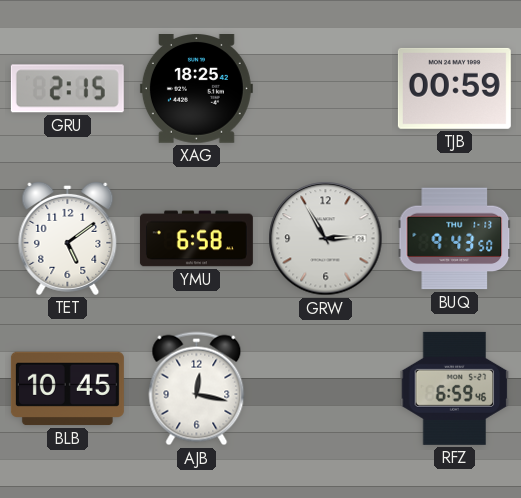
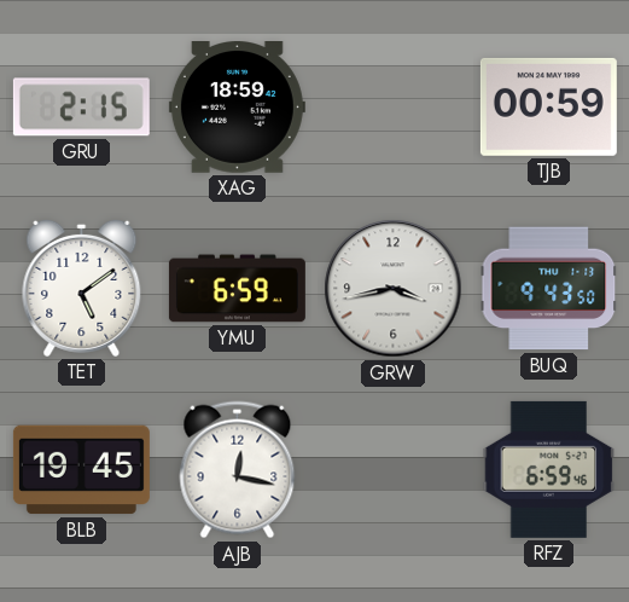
XAG: 18:25 -> 18:59 (237, 108)
YMU: 6:58 -> 6:59 (237, 289)
GRW: 2:55 -> 3:43 (394, 289)
BLB: 10:45 -> 19:45 (81, 470)
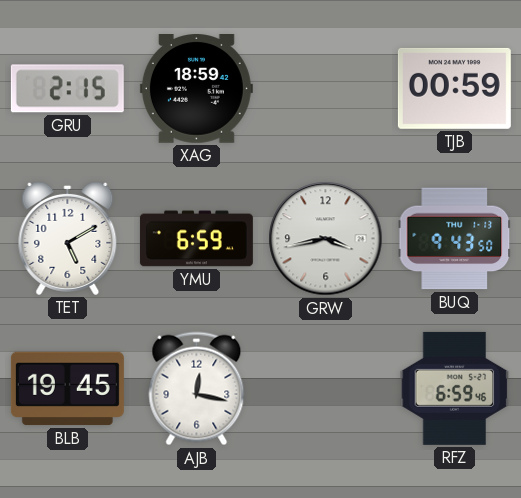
TET: 5:09 -> 5:10 (68, 238)
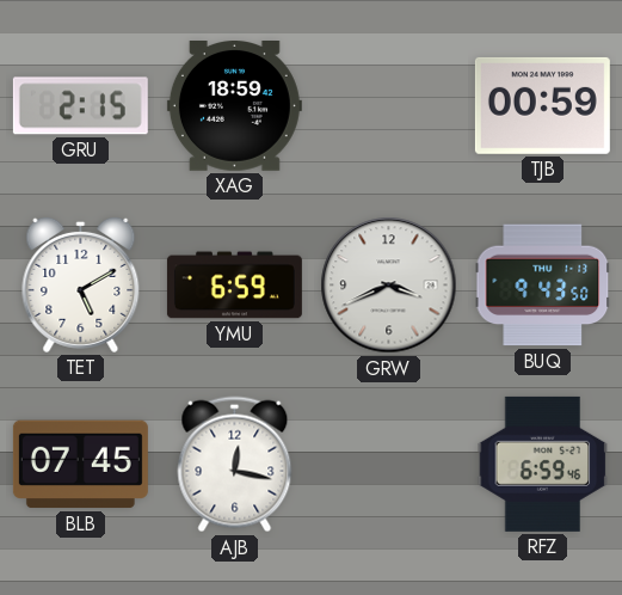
GRW: 3:43 -> 3:41 (389, 286)
BLB: 19:45 -> 07:45 (80, 465)
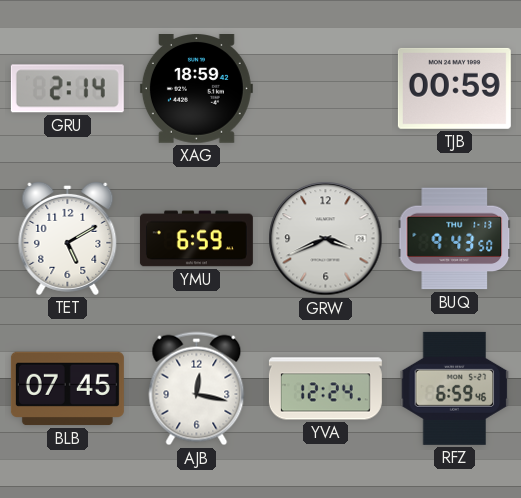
GRU: 2:15 -> 2:14 (67, 89)
YVA: none -> 12:24 (325, 389)
